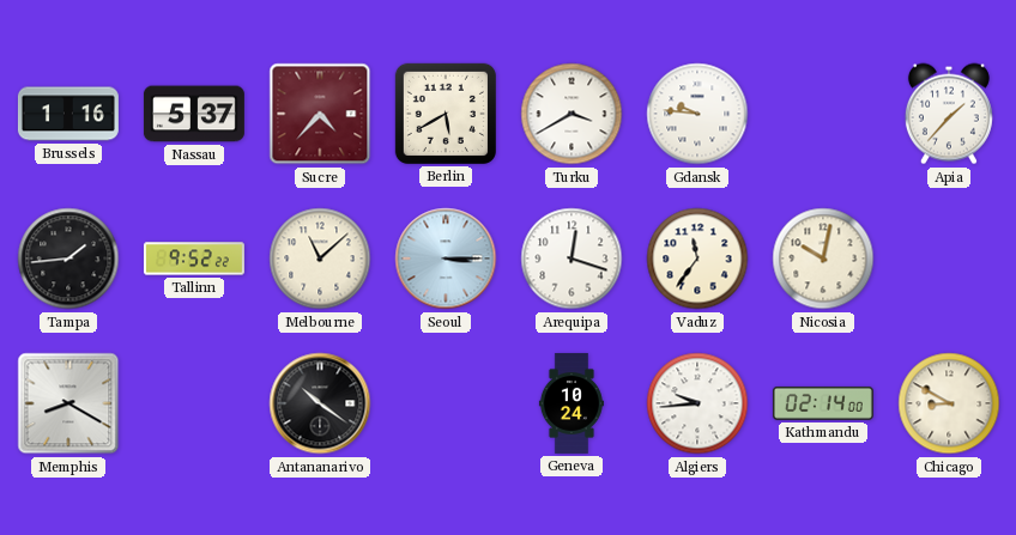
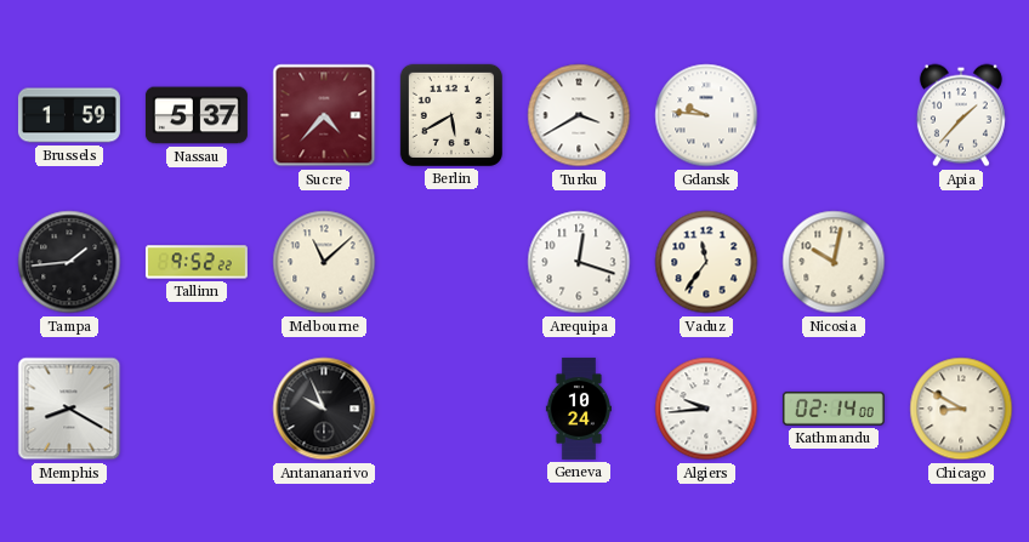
Brussels: 1:16 -> 1:59 (69, 115)
Seoul: 3:15 -> none (446, 259)
Antananarivo: 10:21 -> 9:56 (324, 409)
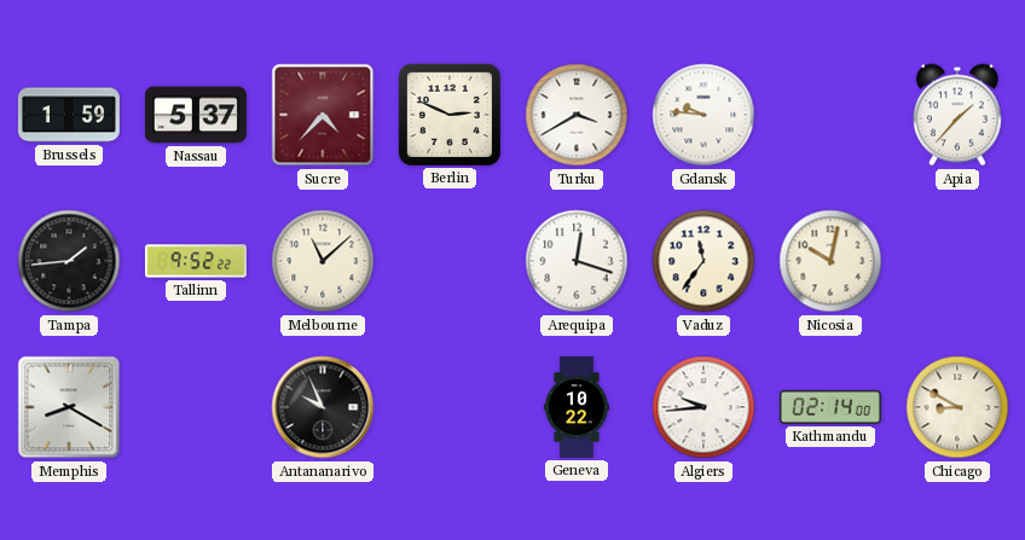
Berlin: 5:40 -> 2:49 (450, 115)
Geneva: 10:24 -> 10:22 (577, 407)
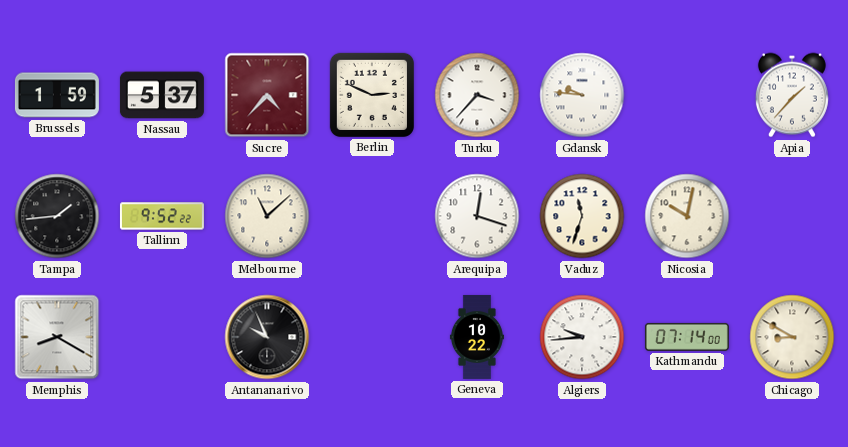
Turku: 3:40 -> 3:37 (477, 95)
Vaduz: 11:36 -> 11:33 (582, 216)
Kathmandu: 02:14 -> 07:14 (687, 337)
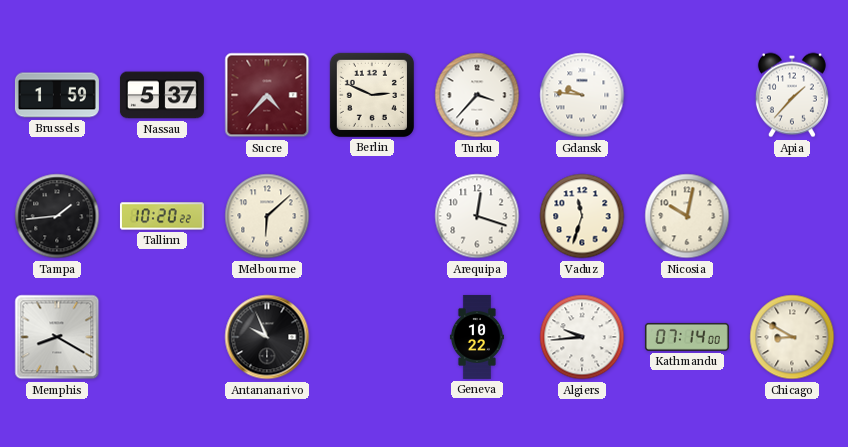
Tallinn: 9:52 -> 10:20 (162, 216)
Melbourne: 11:08 -> 6:08 (267, 216)
